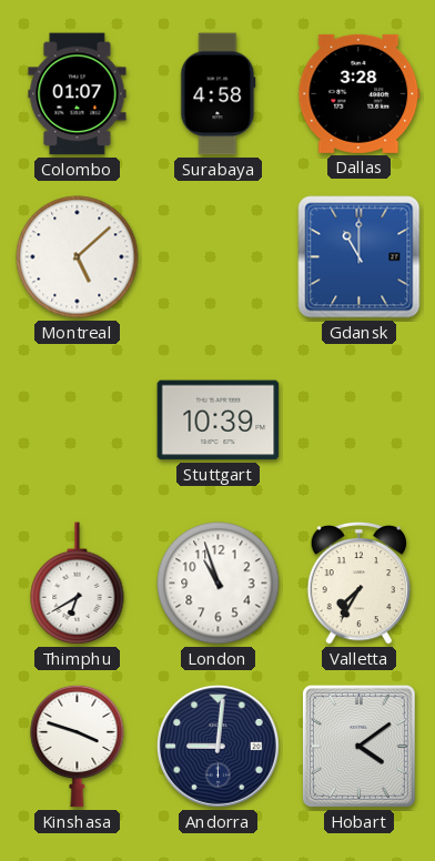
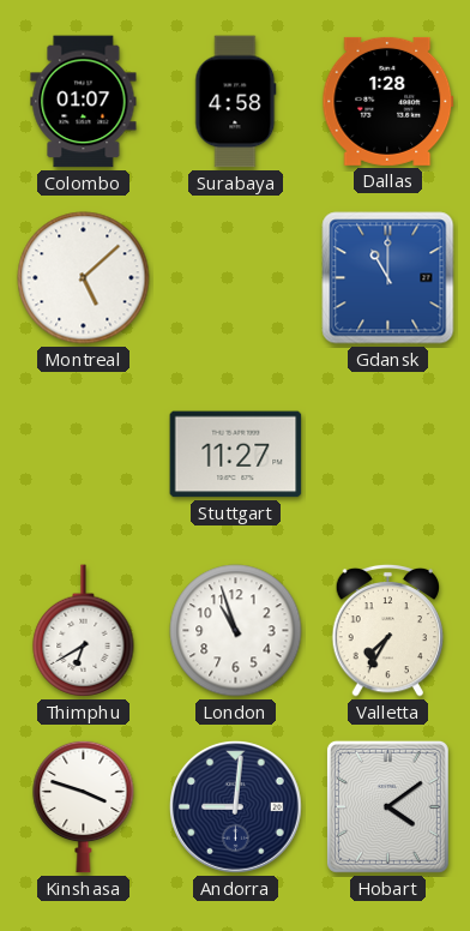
Dallas: 3:28 -> 1:28 (388, 101)
Stuttgart: 10:39 -> 11:27 (236, 455)
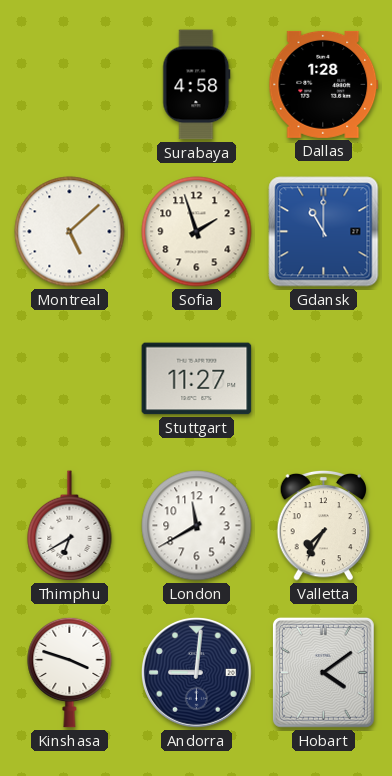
Colombo: 01:07 -> none (84, 102)
Sofia: none -> 1:57 (197, 232)
London: 10:57 -> 11:40 (197, 526)
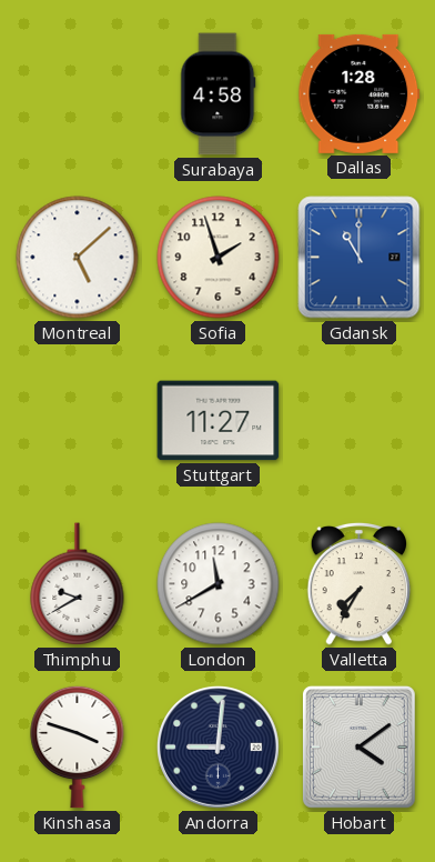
Thimphu: 6:40 -> 9:40 (78, 584)
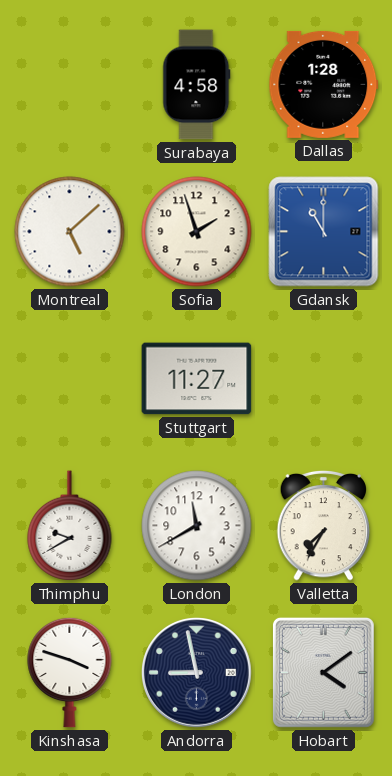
Andorra: 9:01 -> 8:58 (196, 672)
